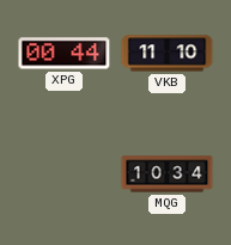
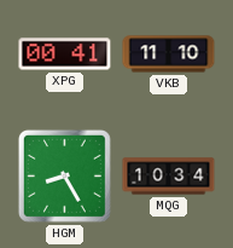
XPG: 00:44 -> 00:41 (65, 54)
HGM: none -> 8:25 (64, 175)
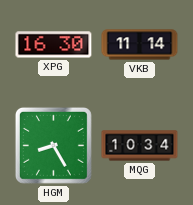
XPG: 00:41 -> 16:30 (54, 45)
VKB: 11:10 -> 11:14 (140, 45)
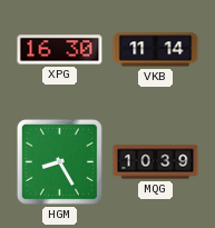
MQG: 10:34 -> 10:39 (156, 162)
